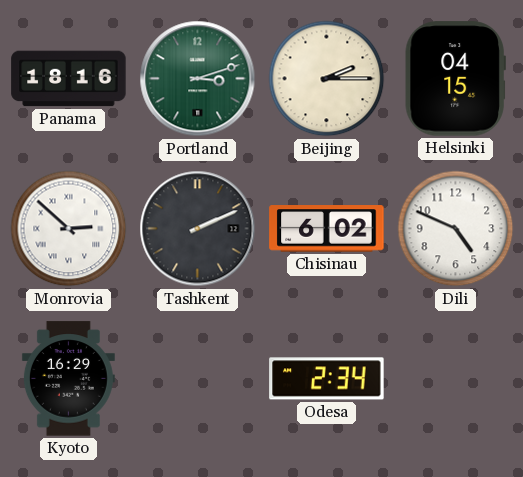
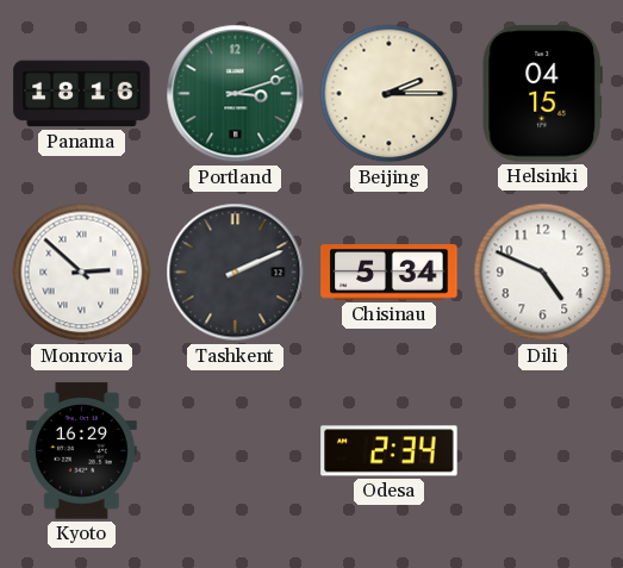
Chisinau: 6:02 -> 5:34 (390, 273)
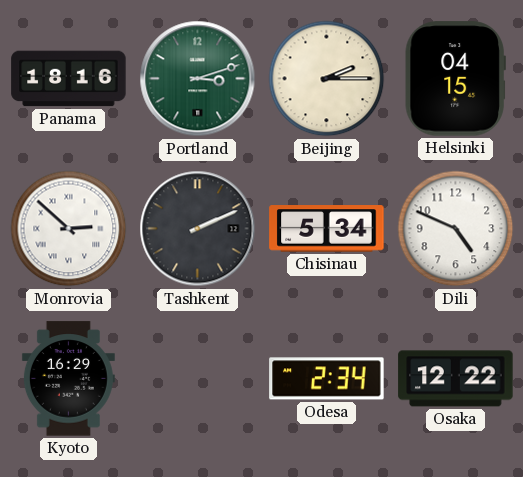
Osaka: none -> 12:22 (456, 379)
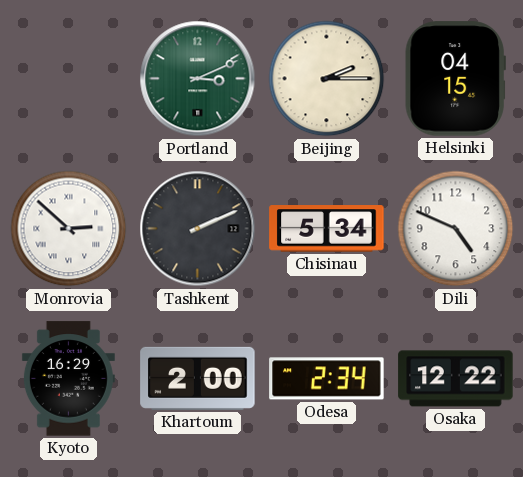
Panama: 18:16 -> none (69, 79)
Portland: 3:12 -> 3:11 (198, 79)
Khartoum: none -> 2:00 (198, 378)
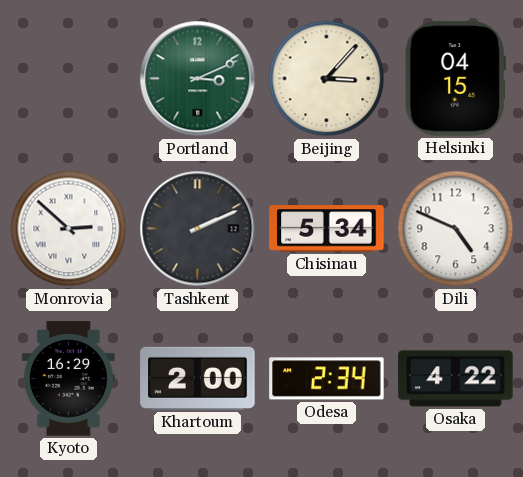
Beijing: 2:15 -> 3:07 (327, 79)
Osaka: 12:22 -> 4:22 (456, 379)
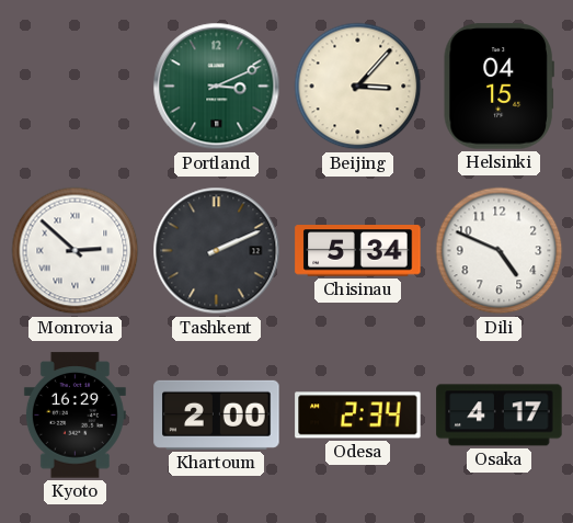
Osaka: 4:22 -> 4:17 (500, 416)
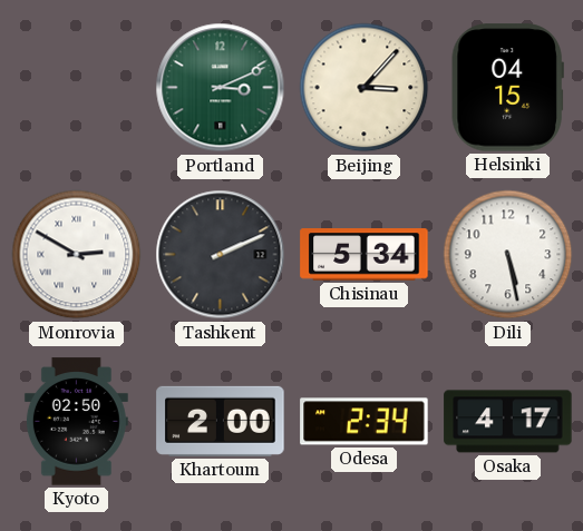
Monrovia: 2:52 -> 2:50 (77, 255)
Dili: 4:49 -> 5:28 (508, 255)
Kyoto: 16:29 -> 02:50 (76, 422)
